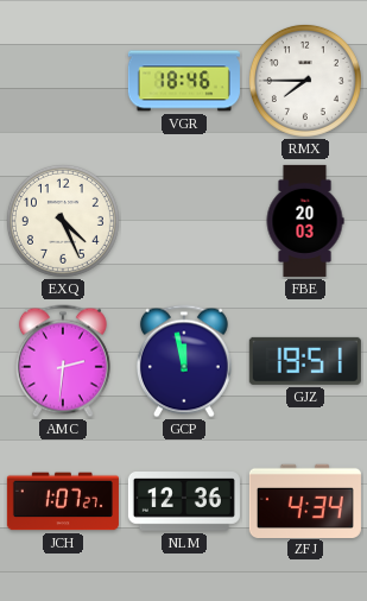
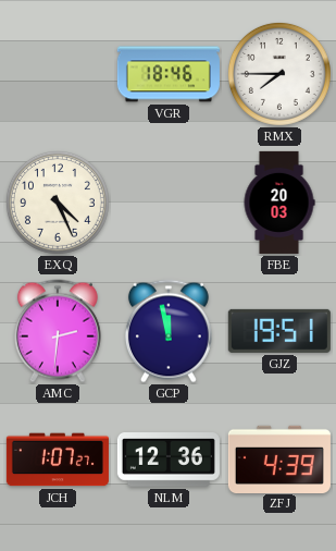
ZFJ: 4:34 -> 4:39 (279, 458)
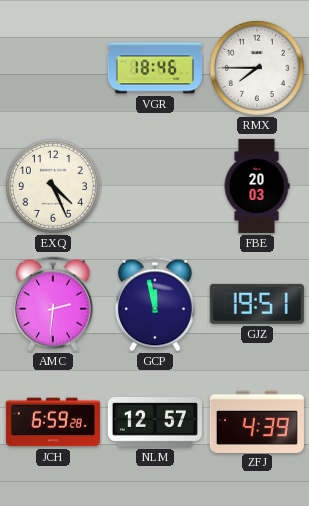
JCH: 1:07 -> 6:59 (53, 422)
NLM: 12:36 -> 12:57 (155, 423)
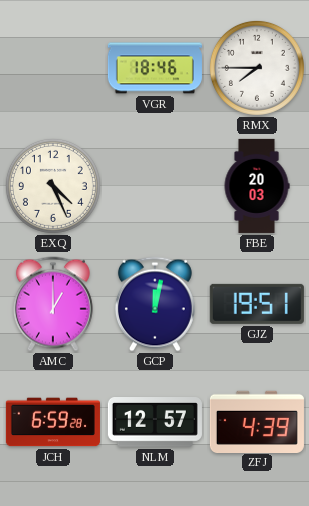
AMC: 2:31 -> 1:00 (53, 304)
GCP: 11:58 -> 12:02 (155, 304)
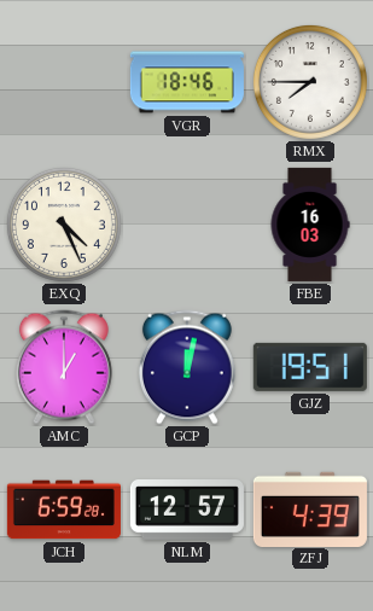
FBE: 20:03 -> 16:03 (310, 225)
